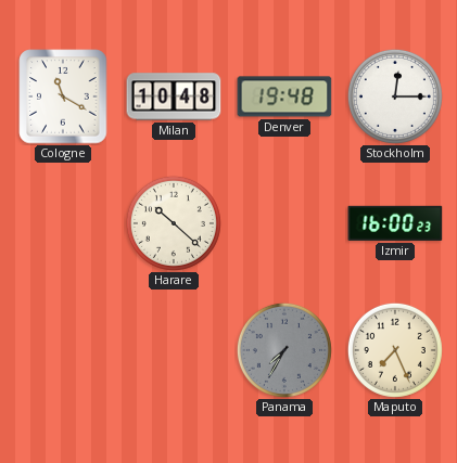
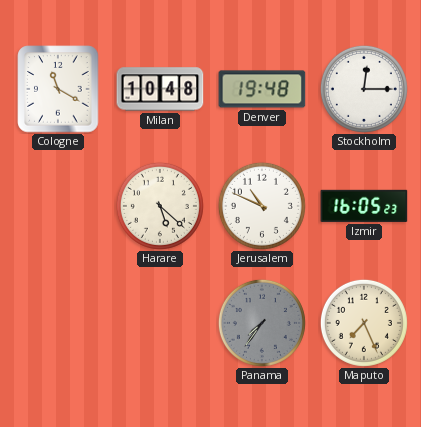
Harare: 10:22 -> 5:22 (160, 206)
Jerusalem: none -> 10:49 (262, 206)
Izmir: 16:00 -> 16:05 (364, 206)
Panama: 7:35 -> 7:36 (262, 323)
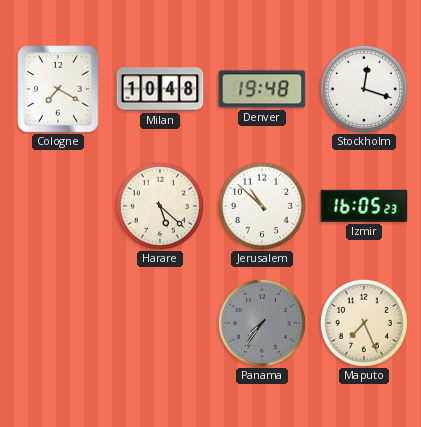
Cologne: 11:20 -> 7:20 (58, 89)
Stockholm: 12:15 -> 12:18 (364, 89)
Jerusalem: 10:49 -> 10:52 (262, 206)
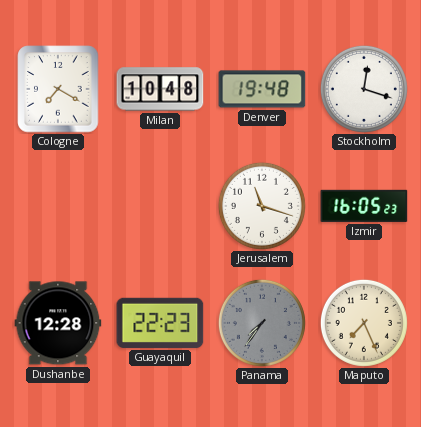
Harare: 5:22 -> none (160, 206)
Jerusalem: 10:52 -> 11:18 (262, 206)
Dushanbe: none -> 12:28 (58, 323)
Guayaquil: none -> 22:23 (160, 323)
